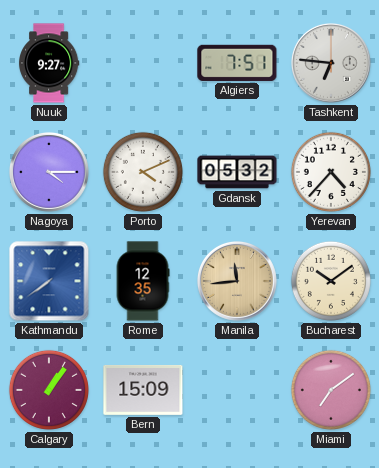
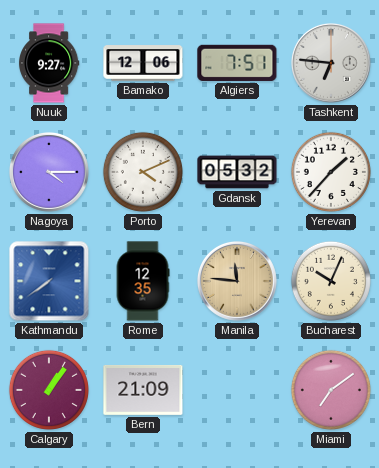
Bamako: none -> 12:06 (143, 63)
Yerevan: 4:37 -> 1:37 (331, 172)
Manila: 11:44 -> 11:46 (238, 282)
Bucharest: 10:09 -> 10:04 (331, 281)
Bern: 15:09 -> 21:09 (143, 390)
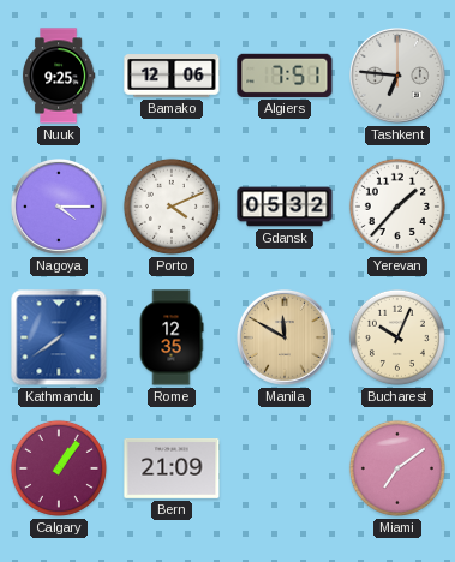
Nuuk: 9:27 -> 9:25 (59, 76)
Manila: 11:46 -> 11:50 (286, 339)
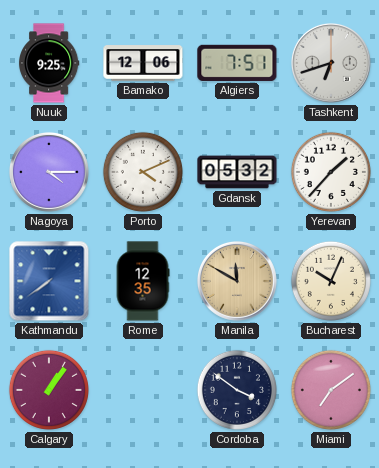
Tashkent: 6:46 -> 6:42 (332, 64)
Bern: 21:09 -> none (172, 468)
Cordoba: none -> 3:51 (237, 390)
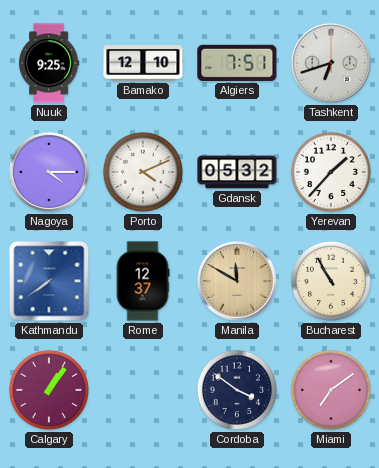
Bamako: 12:06 -> 12:10 (143, 63)
Rome: 12:35 -> 12:37 (143, 281)
Bucharest: 10:04 -> 10:55 (331, 281)
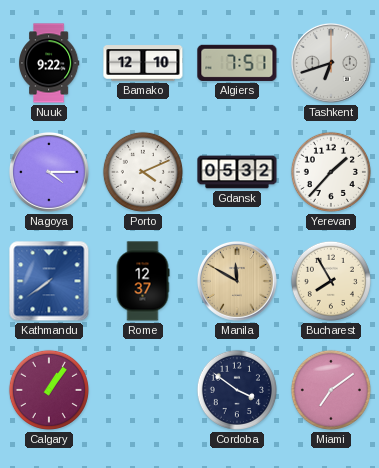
Nuuk: 9:25 -> 9:22 (49, 63)
Bucharest: 10:55 -> 7:55 (331, 281)
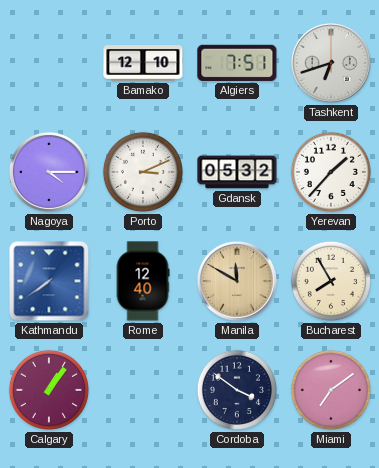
Nuuk: 9:22 -> none (49, 63)
Porto: 4:11 -> 3:11 (143, 172)
Rome: 12:37 -> 12:40 (143, 281)
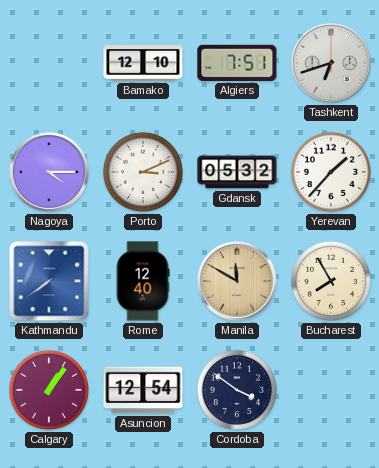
Asuncion: none -> 12:54 (143, 390)
Miami: 7:09 -> none (331, 390)
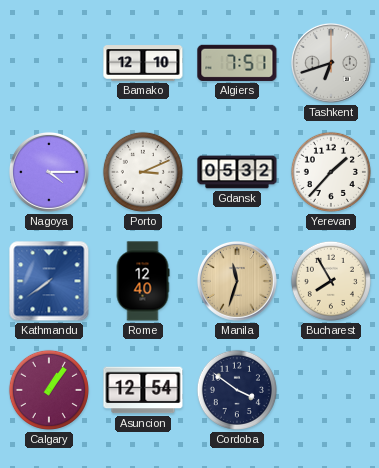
Manila: 11:50 -> 11:33 (238, 282)
